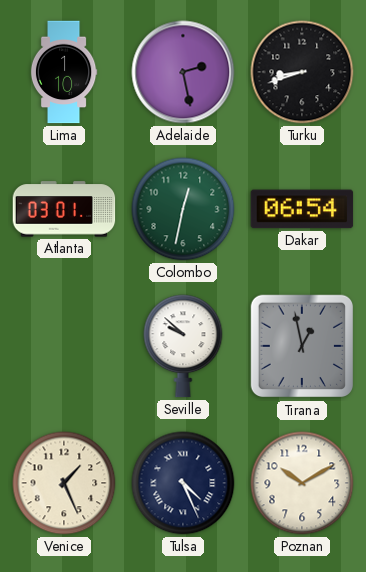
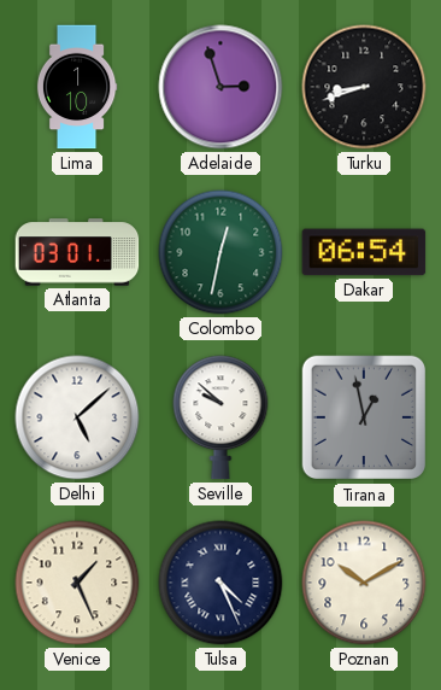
Adelaide: 2:28 -> 2:57 (220, 87)
Delhi: none -> 5:08 (77, 417)
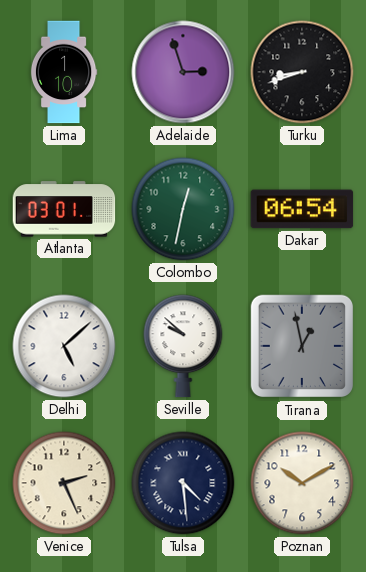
Venice: 1:26 -> 2:26 (64, 483)
Tulsa: 4:26 -> 4:29 (183, 483)
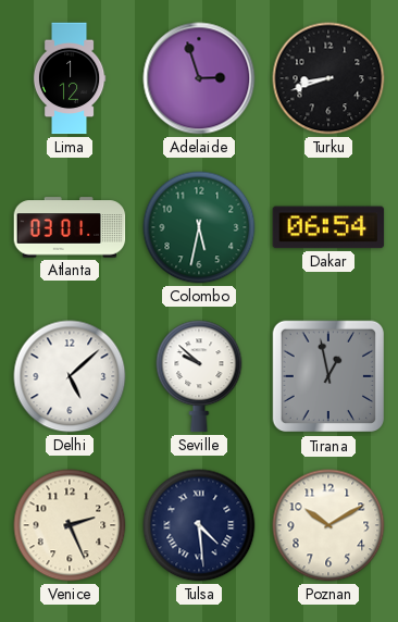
Lima: 1:10 -> 1:12 (70, 78)
Colombo: 12:32 -> 5:32 (199, 227)
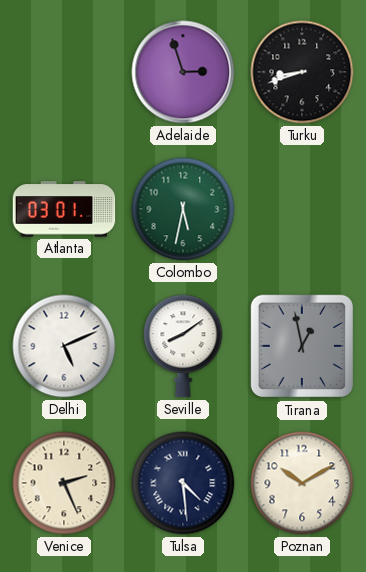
Lima: 1:12 -> none (70, 78)
Dakar: 06:54 -> none (328, 227)
Delhi: 5:08 -> 5:11 (64, 346)
Seville: 9:52 -> 8:09 (183, 346)
